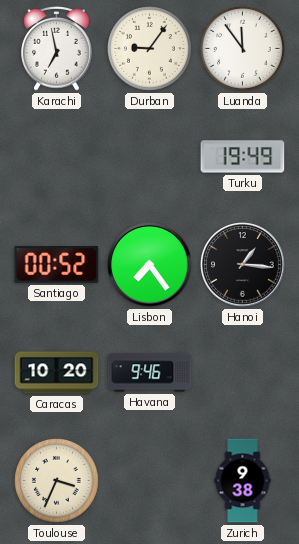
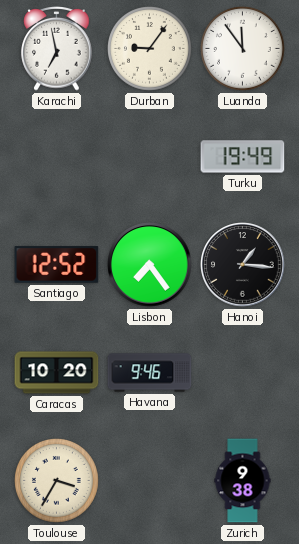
Santiago: 00:52 -> 12:52 (57, 265)
Toulouse: 3:34 -> 3:35 (57, 481)
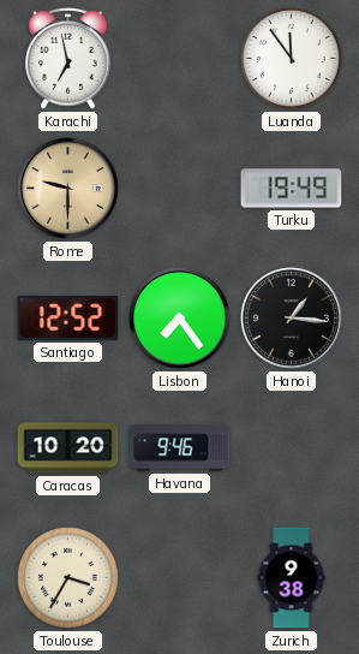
Durban: 9:06 -> none (150, 49)
Rome: none -> 9:30 (68, 189)
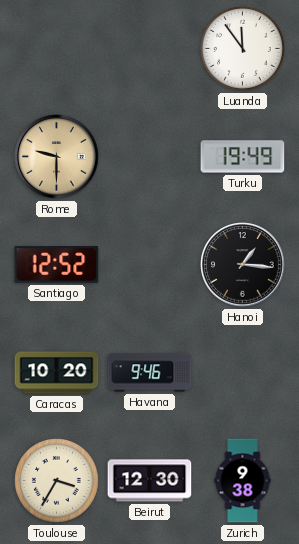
Karachi: 6:58 -> none (68, 59)
Lisbon: 7:24 -> none (180, 319)
Beirut: none -> 12:30 (150, 481)
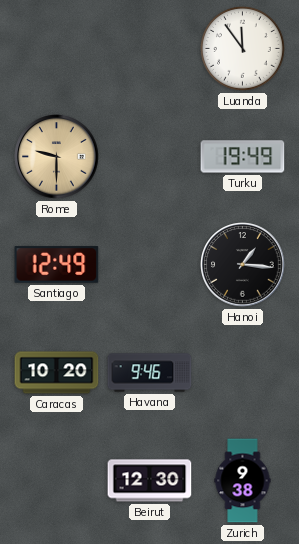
Santiago: 12:52 -> 12:49 (57, 265)
Toulouse: 3:35 -> none (57, 481)
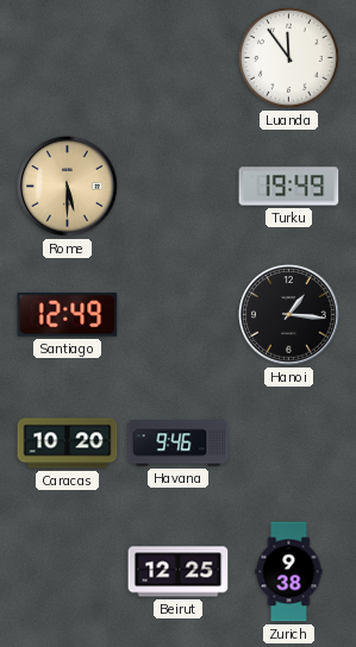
Rome: 9:30 -> 5:30 (68, 187)
Beirut: 12:30 -> 12:25 (179, 572)
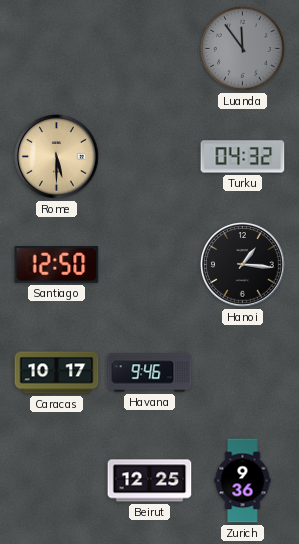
Luanda dial: white -> grey (243, 49)
Turku: 19:49 -> 04:32 (243, 157)
Santiago: 12:49 -> 12:50 (57, 265)
Caracas: 10:20 -> 10:17 (57, 373)
Zurich: 9:38 -> 9:36 (243, 481)
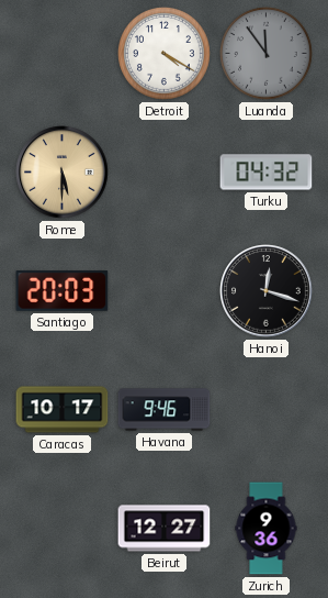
Detroit: none -> 4:20 (165, 54)
Santiago: 12:50 -> 20:03 (63, 291)
Hanoi: 1:16 -> 12:18 (267, 291)
Beirut: 12:25 -> 12:27 (165, 529)
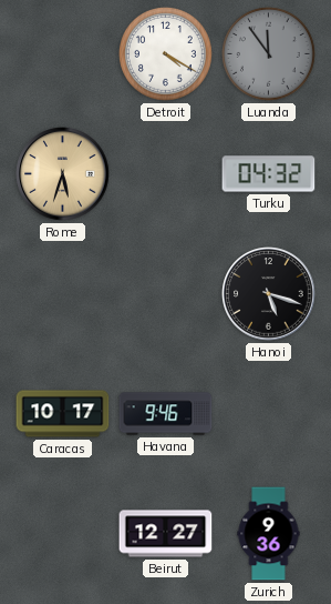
Rome: 5:30 -> 5:33 (63, 174)
Santiago: 20:03 -> none (63, 291)
Hanoi: 12:18 -> 5:18 (269, 294)
